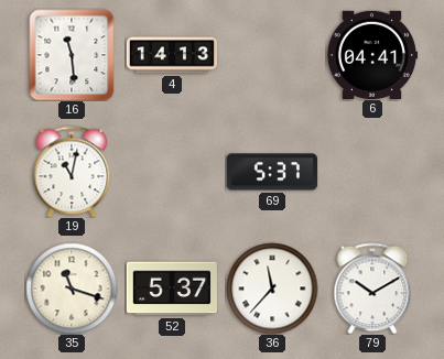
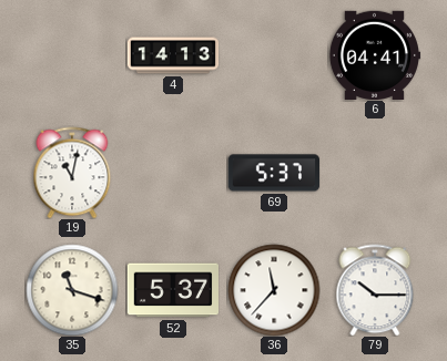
16: 11:29 -> none (72, 55)
79: 10:10 -> 10:15 (375, 290)
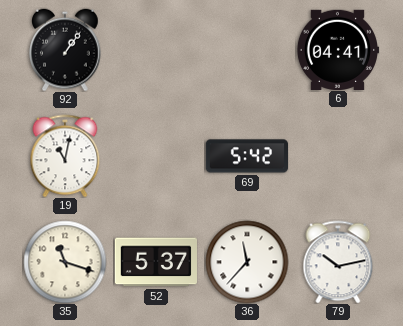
92: none -> 1:06 (65, 50)
4: 14:13 -> none (173, 55)
69: 5:37 -> 5:42 (246, 156)
79: 10:15 -> 10:13 (338, 262)
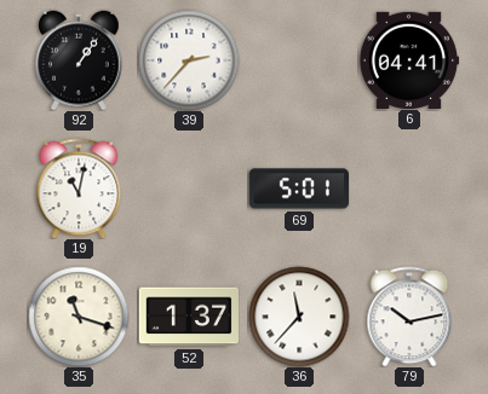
39: none -> 2:37 (189, 60)
69: 5:42 -> 5:01 (298, 189)
52: 5:37 -> 1:37 (188, 317)
